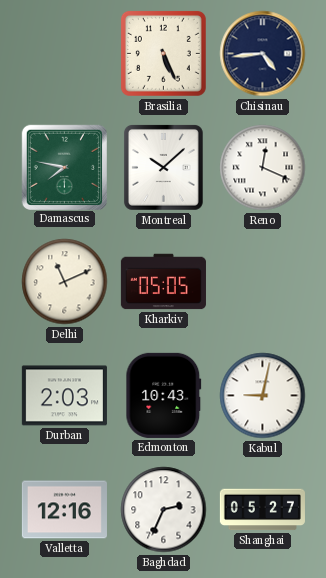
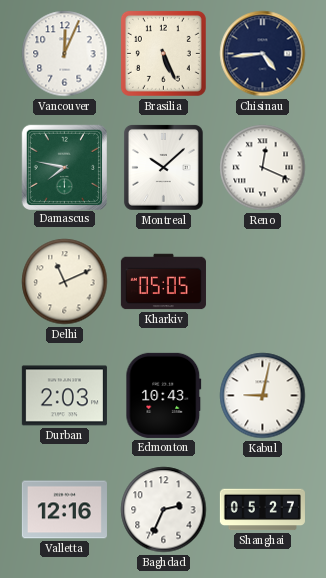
Vancouver: none -> 12:04 (65, 54)
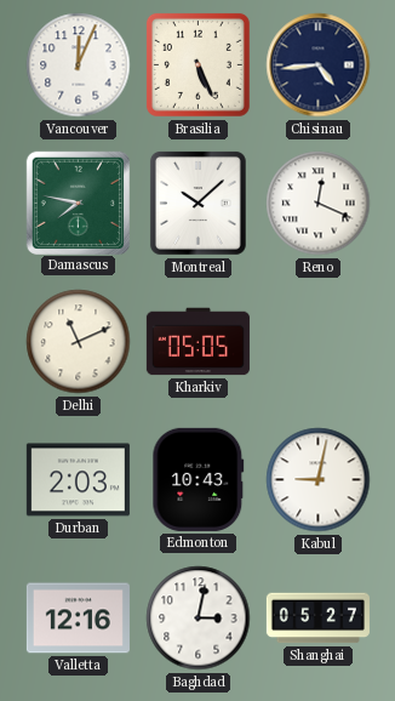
Baghdad: 2:34 -> 3:02 (199, 619)
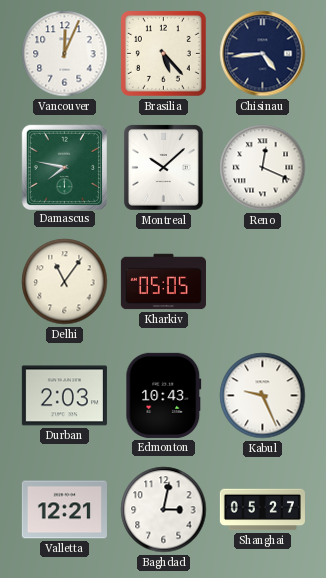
Brasilia: 5:26 -> 5:23 (163, 53)
Delhi: 11:11 -> 11:06 (65, 282)
Kabul: 9:02 -> 9:26 (263, 396)
Valletta: 12:16 -> 12:21 (64, 510)
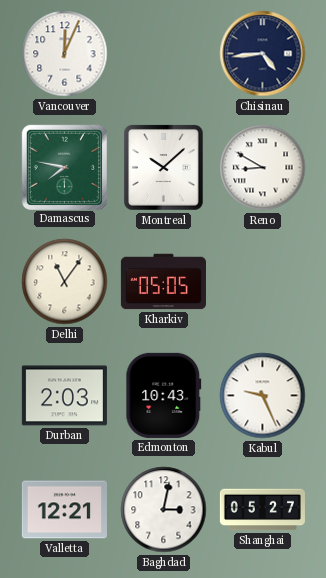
Brasilia: 5:23 -> none (163, 53)
Reno: 12:19 -> 8:50 (263, 168)
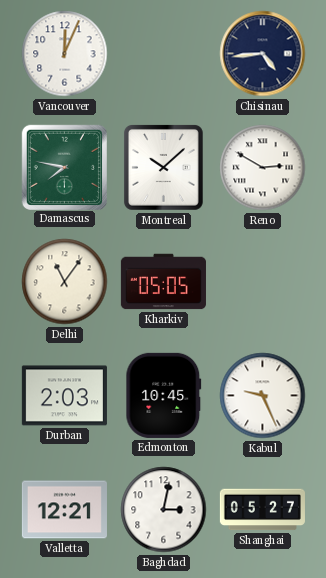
Reno: 8:50 -> 2:50 (263, 168)
Edmonton: 10:43 -> 10:45 (164, 395)
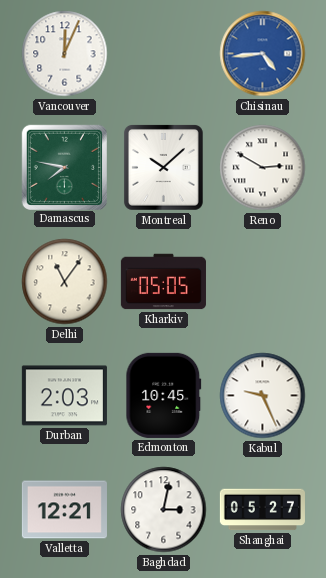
Chisinau dial: navy -> blue (263, 54)
